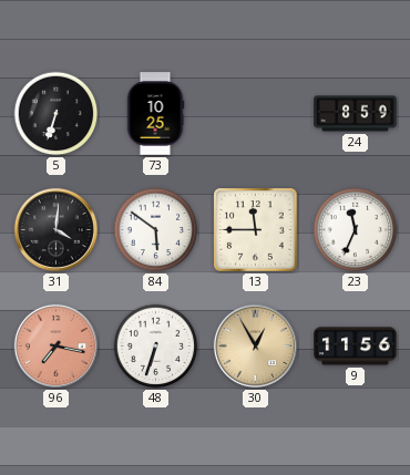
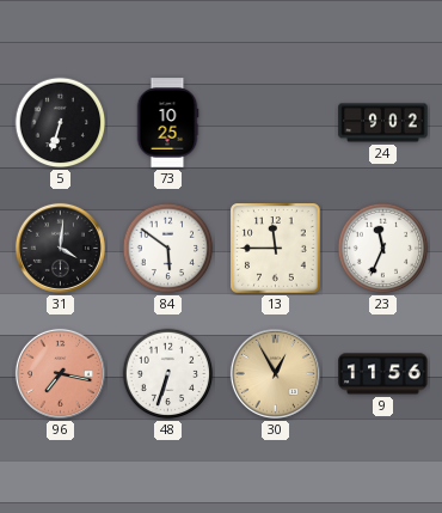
24: 8:59 -> 9:02 (383, 123)
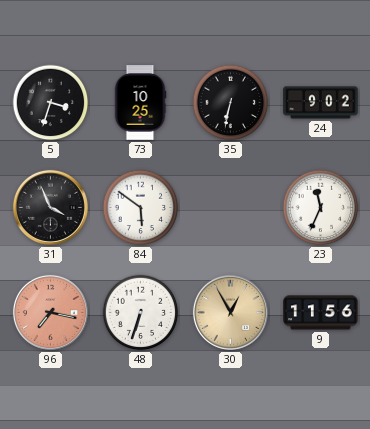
5: 6:33 -> 3:33 (51, 103)
35: none -> 6:32 (231, 103)
31: 4:01 -> 3:56 (50, 207)
13: 11:45 -> none (276, 249)
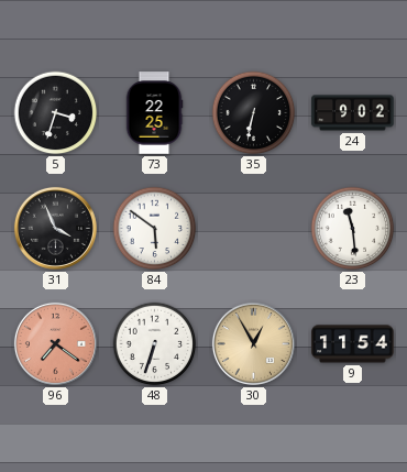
73: 10:25 -> 22:25 (154, 113)
23: 11:34 -> 11:29 (353, 229)
96: 7:17 -> 7:21 (55, 343)
9: 11:56 -> 11:54 (353, 344)
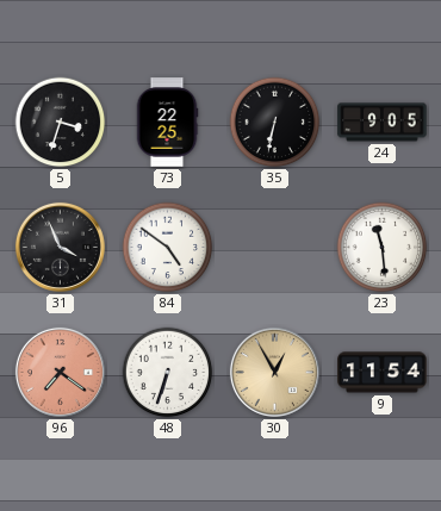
24: 9:02 -> 9:05 (383, 123)
84: 5:51 -> 4:51 (168, 248)
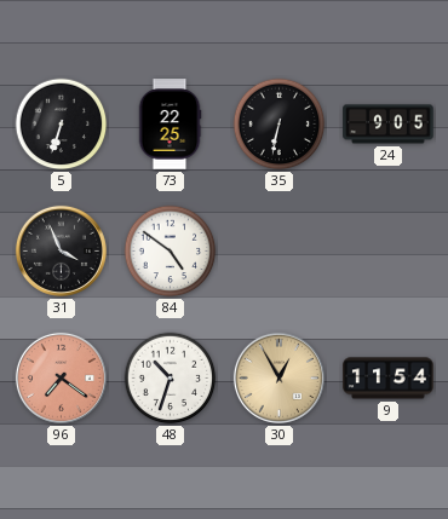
5: 3:33 -> 6:33 (62, 125)
23: 11:29 -> none (383, 248)
48: 6:33 -> 10:33 (171, 379)
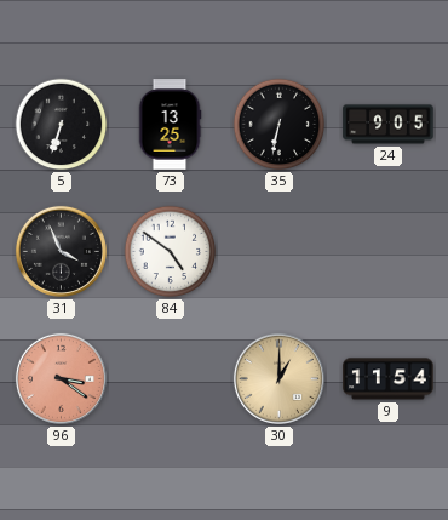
73: 22:25 -> 13:25 (170, 125)
96: 7:21 -> 3:21 (61, 378)
48: 10:33 -> none (171, 379)
30: 12:55 -> 1:00 (278, 378)
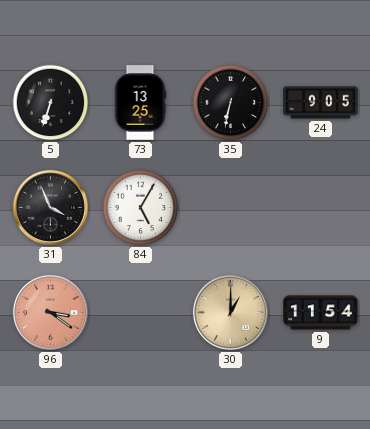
84: 4:51 -> 5:05 (141, 208)
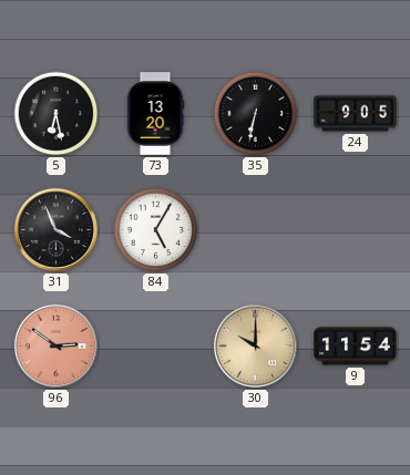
5: 6:33 -> 6:28 (57, 114)
73: 13:25 -> 13:20 (155, 114)
96: 3:21 -> 2:51 (55, 345)
30: 1:00 -> 10:00 (255, 345)
